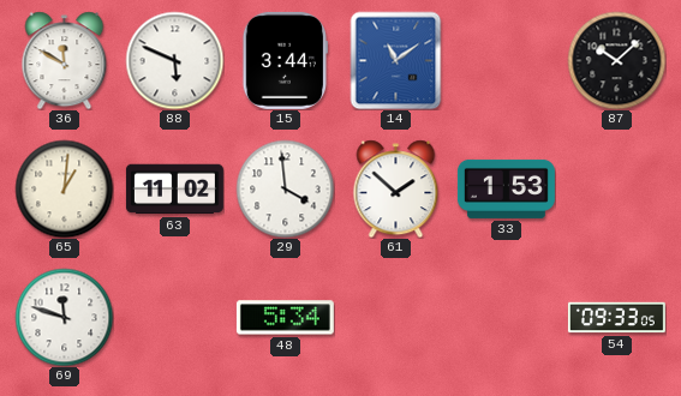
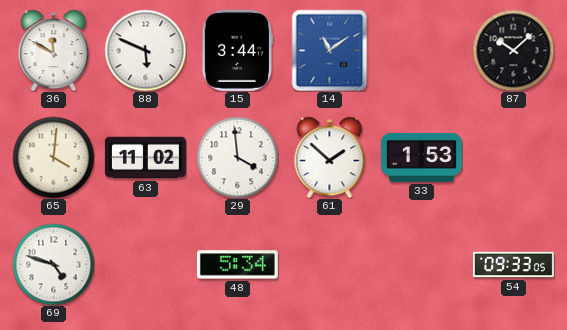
65: 1:01 -> 4:01 (53, 157)
69: 11:48 -> 4:48 (53, 264)
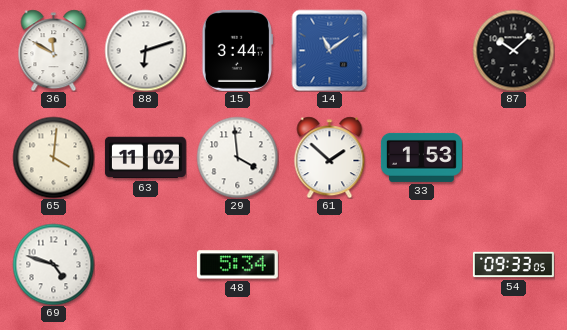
88: 5:49 -> 6:12 (145, 50)
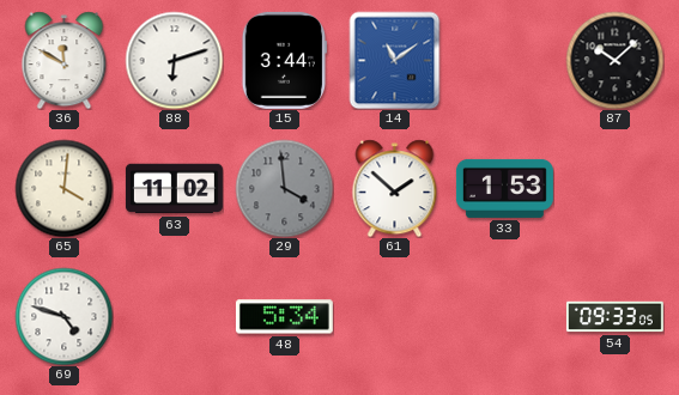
29 dial: white -> grey (284, 188)
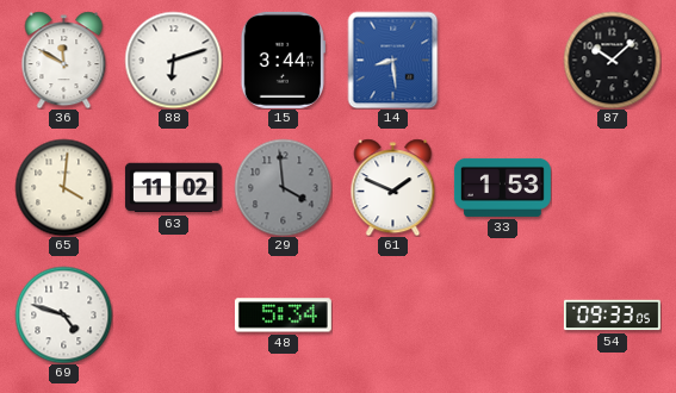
14: 11:09 -> 8:29 (393, 60)
61: 1:52 -> 1:49 (393, 187)
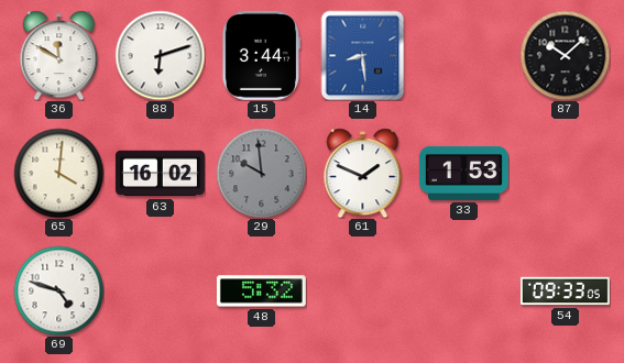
63: 11:02 -> 16:02 (160, 174)
29: 3:59 -> 9:59 (261, 173)
48: 5:34 -> 5:32 (261, 291)
